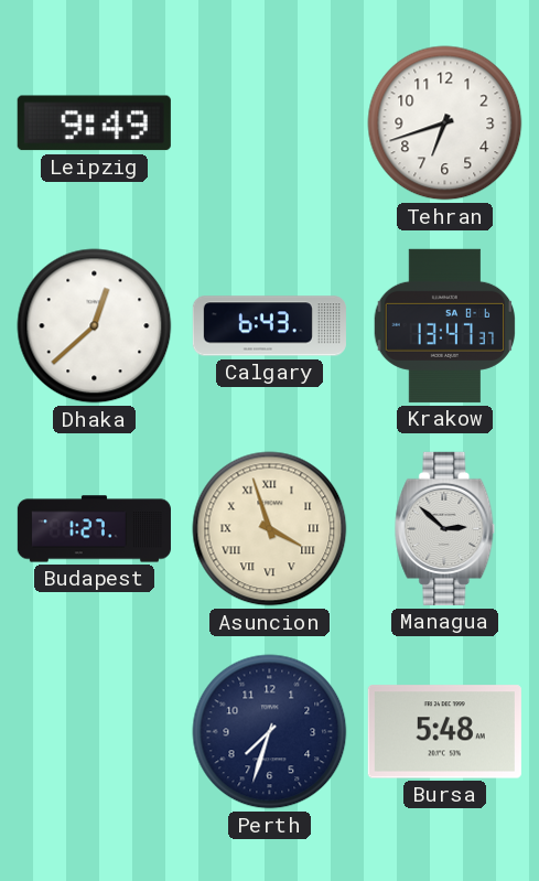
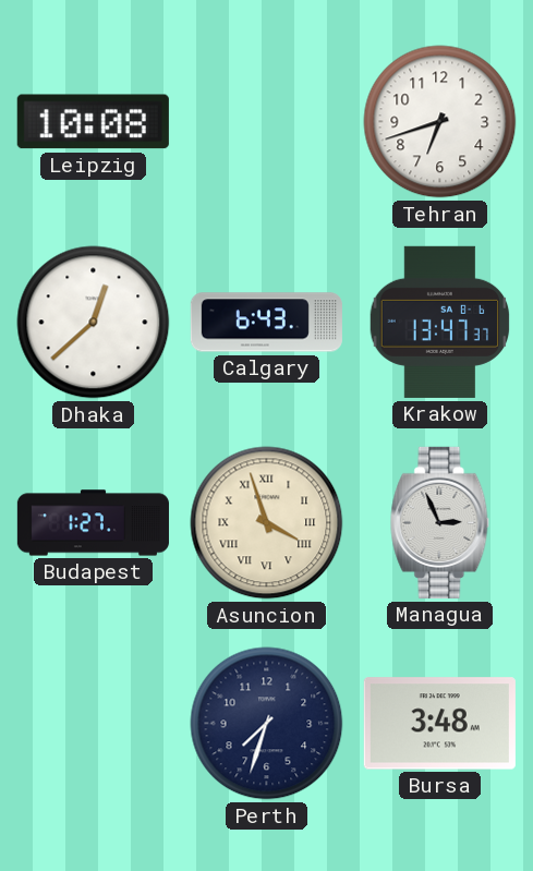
Leipzig: 9:49 -> 10:08 (93, 122)
Managua: 2:52 -> 2:56 (440, 522)
Bursa: 5:48 -> 3:48 (439, 724)
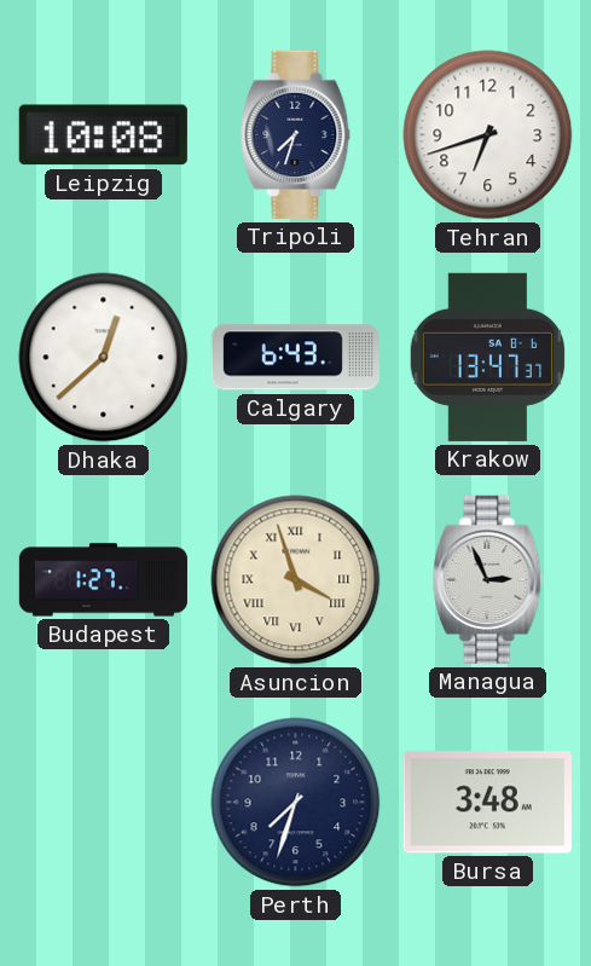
Tripoli: none -> 7:33 (296, 134)
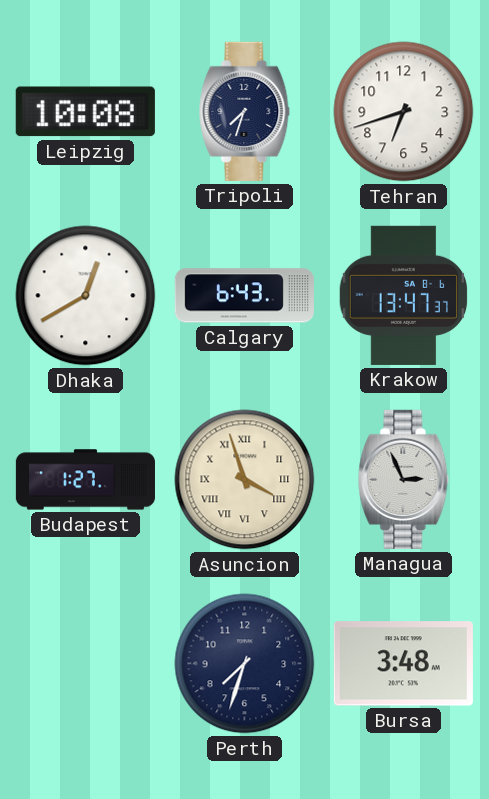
Dhaka: 12:38 -> 12:40 (86, 296)
